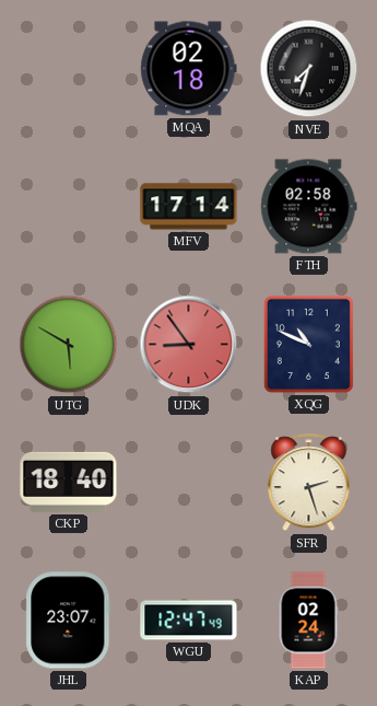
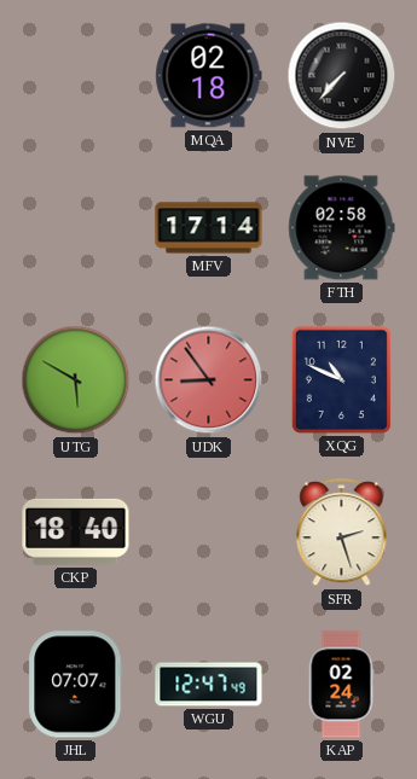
NVE: 7:33 -> 7:37 (342, 76)
JHL: 23:07 -> 07:07 (76, 685)
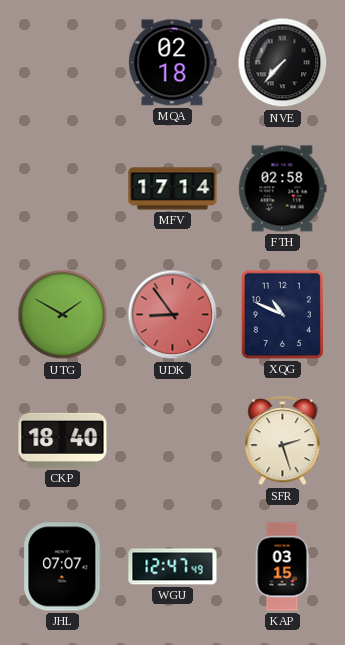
UTG: 5:50 -> 1:50 (63, 315)
KAP: 02:24 -> 03:15 (282, 567)
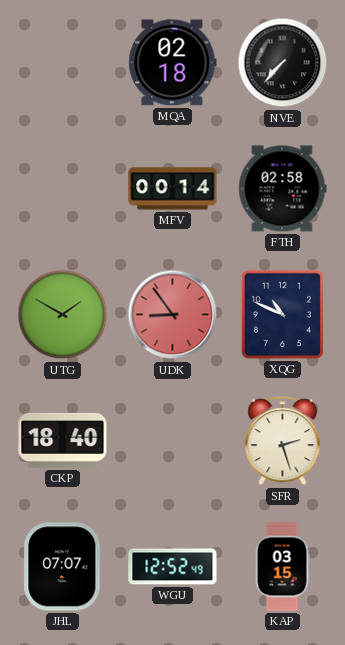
MFV: 17:14 -> 00:14 (173, 189)
WGU: 12:47 -> 12:52 (173, 567)
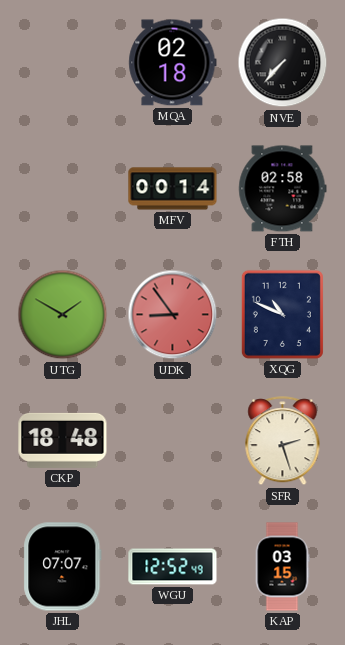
CKP: 18:40 -> 18:48 (63, 440)
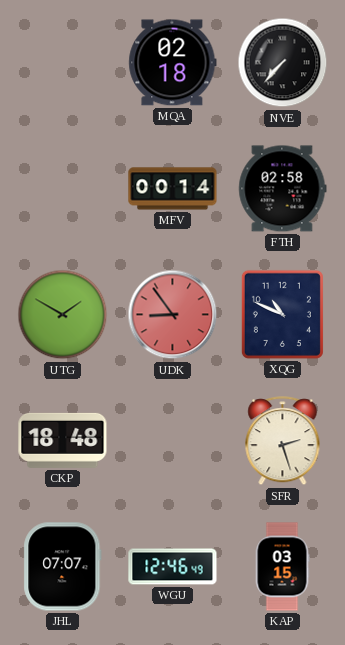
WGU: 12:52 -> 12:46 (173, 567)
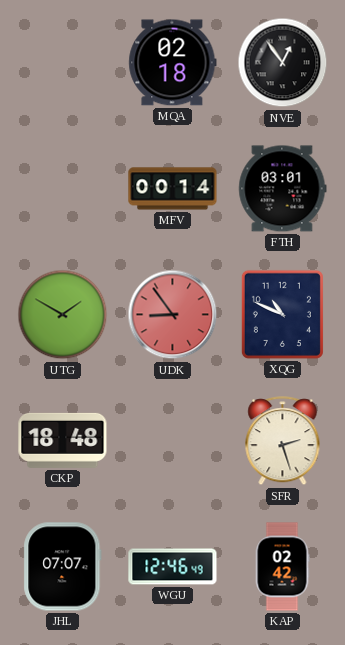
NVE: 7:37 -> 12:54 (283, 63)
FTH: 02:58 -> 03:01 (283, 189)
KAP: 03:15 -> 02:42 (282, 567)
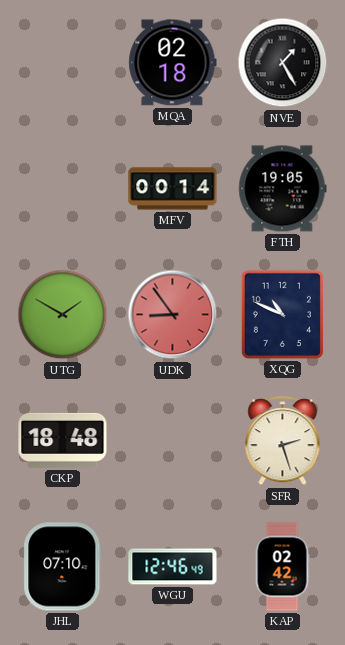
NVE: 12:54 -> 1:25 (283, 63)
FTH: 03:01 -> 19:05 (283, 189)
JHL: 07:07 -> 07:10 (63, 567)
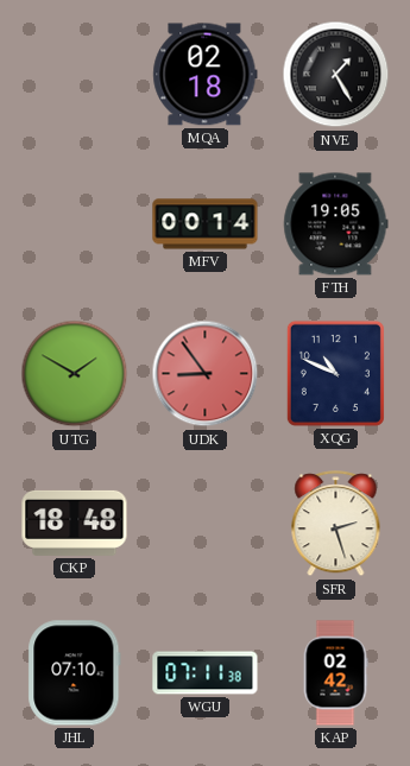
WGU: 12:46 -> 07:11 (206, 673)
